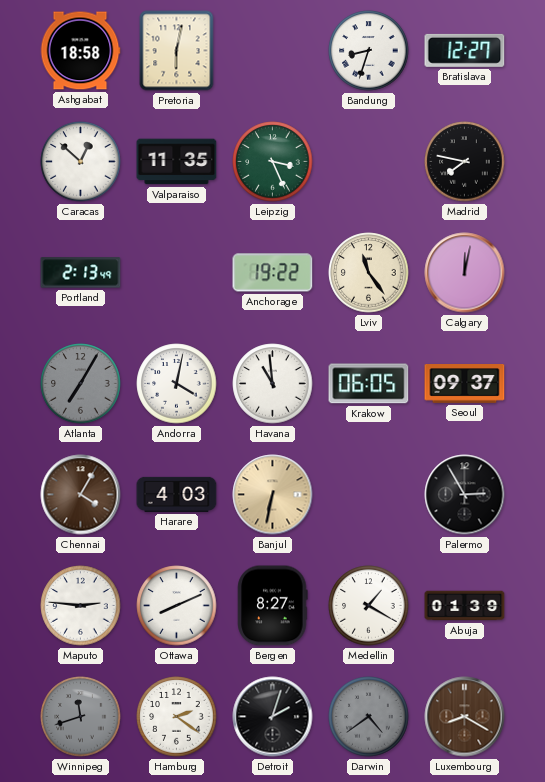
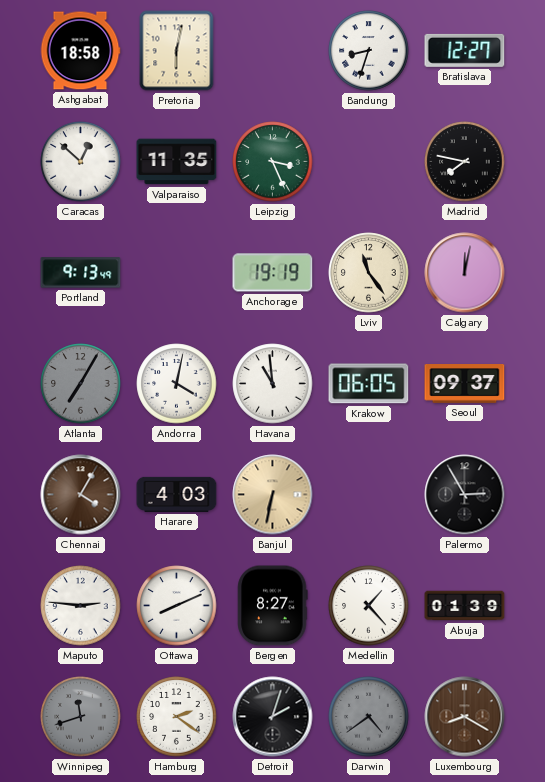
Portland: 2:13 -> 9:13 (81, 273)
Anchorage: 19:22 -> 19:19 (273, 273)
Medellin: 1:20 -> 1:23 (369, 606)
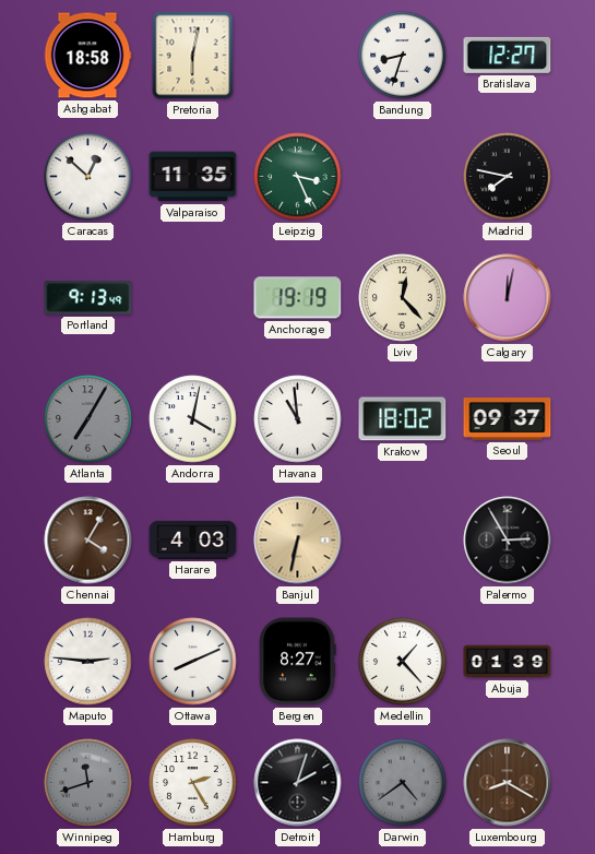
Lviv: 11:24 -> 12:23 (403, 298)
Krakow: 06:05 -> 18:02 (403, 419)
Hamburg: 2:21 -> 2:25 (193, 783)
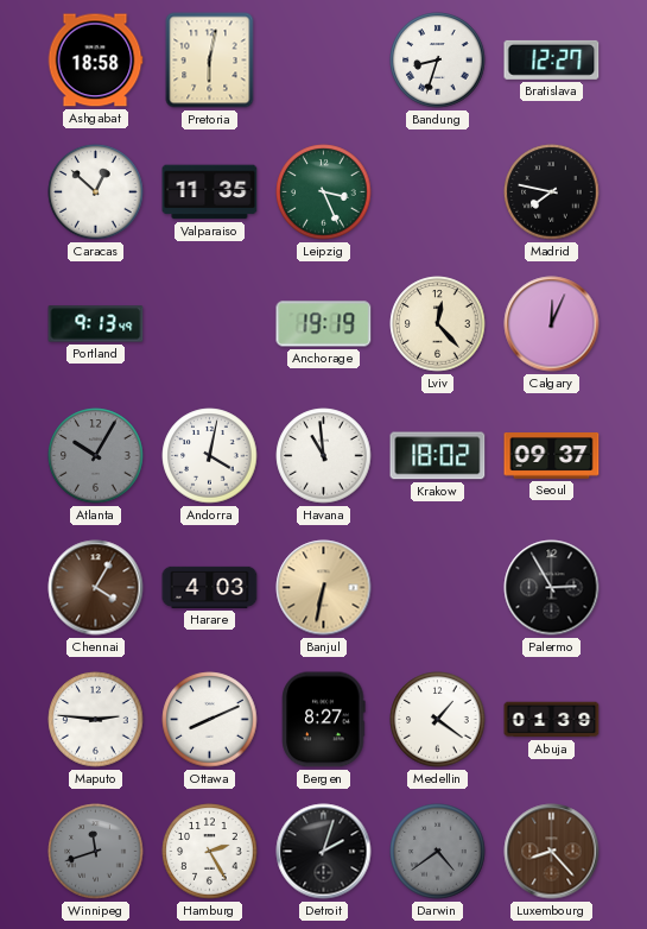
Calgary: 12:02 -> 12:04 (552, 324)
Atlanta: 7:05 -> 10:05 (96, 456)
Medellin: 1:23 -> 1:21 (438, 720)
Luxembourg: 8:20 -> 8:23 (552, 852)
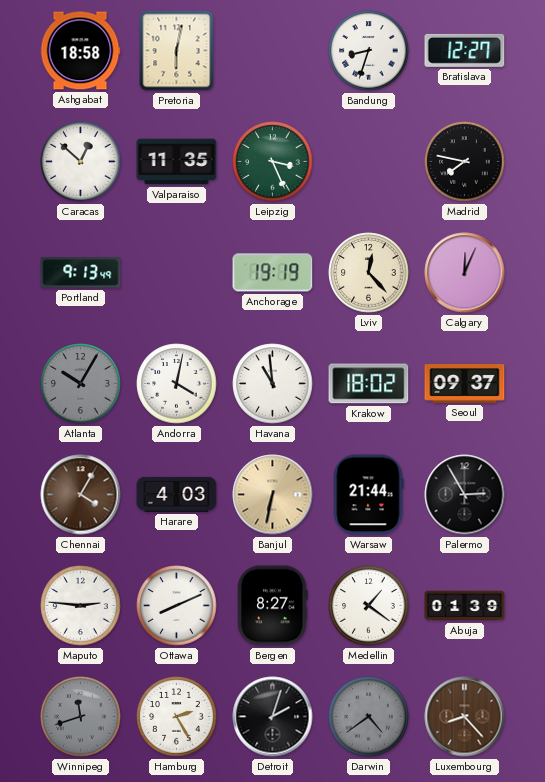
Warsaw: none -> 21:44 (368, 495)
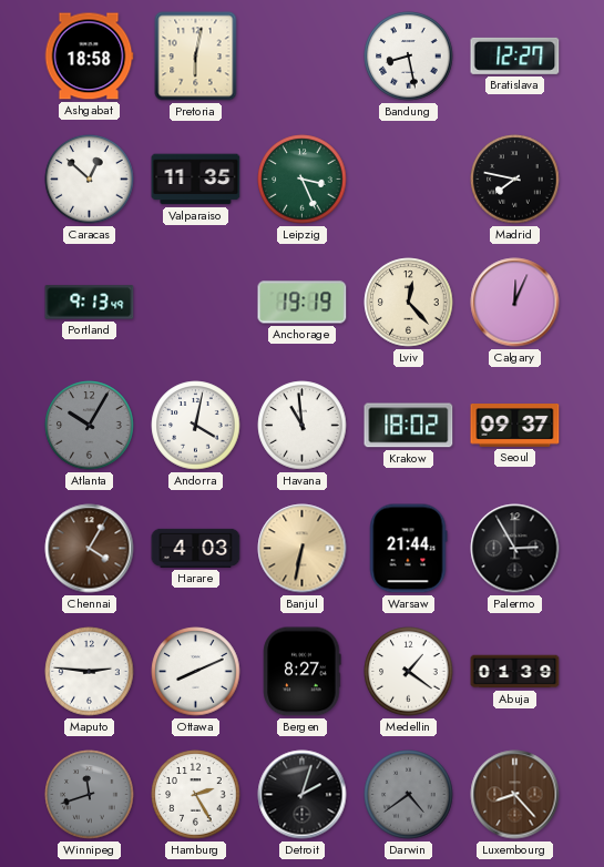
Bandung: 8:33 -> 8:28 (409, 57)
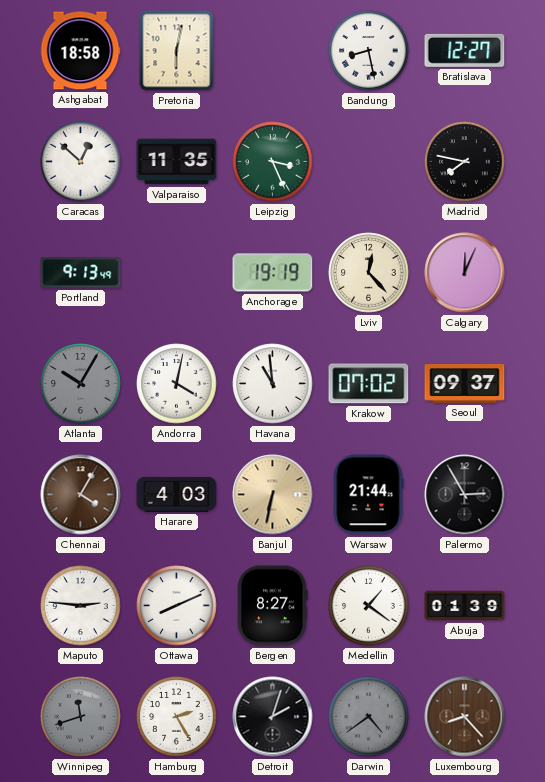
Krakow: 18:02 -> 07:02 (369, 384)
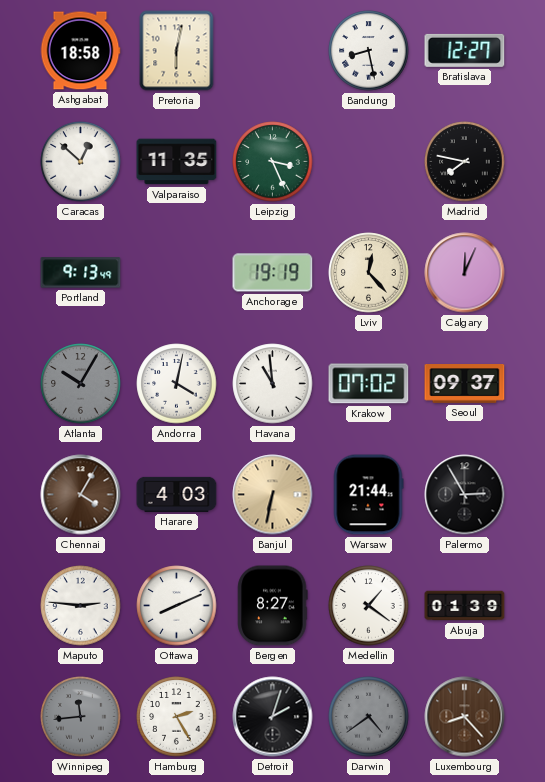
Winnipeg: 11:42 -> 11:44 (81, 717)
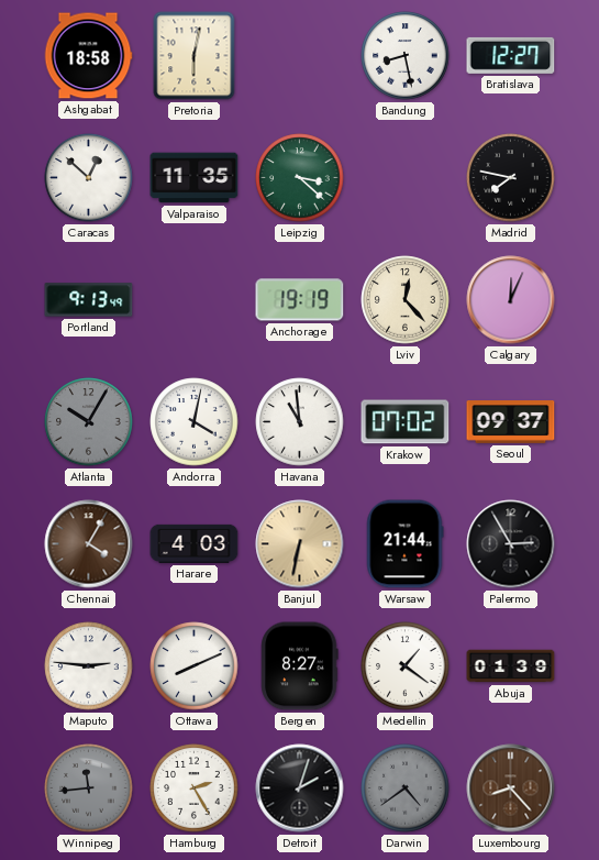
Leipzig: 3:26 -> 3:22 (300, 178)
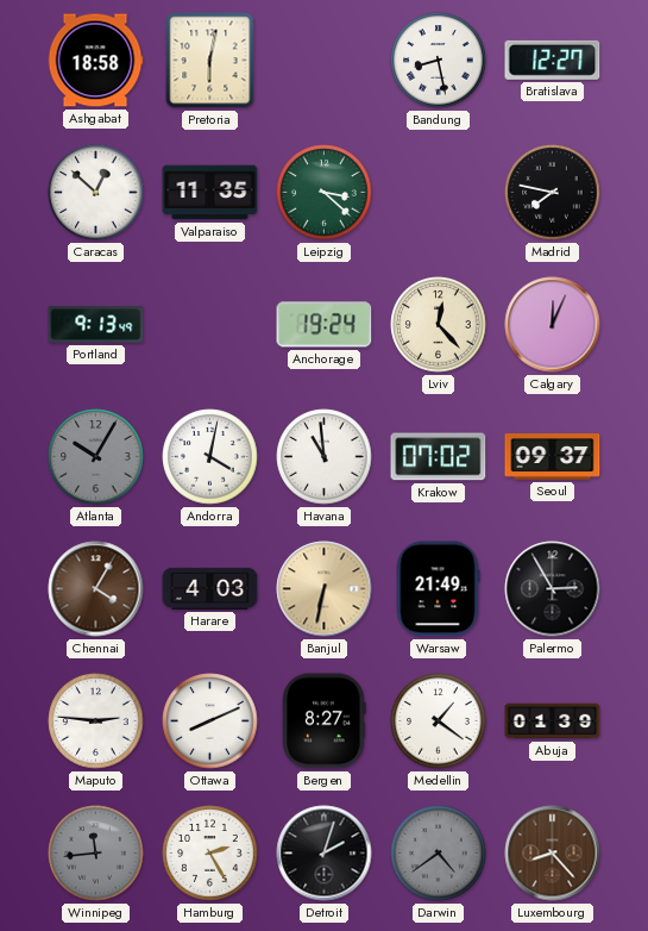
Anchorage: 19:19 -> 19:24 (325, 325)
Warsaw: 21:44 -> 21:49 (438, 589)
